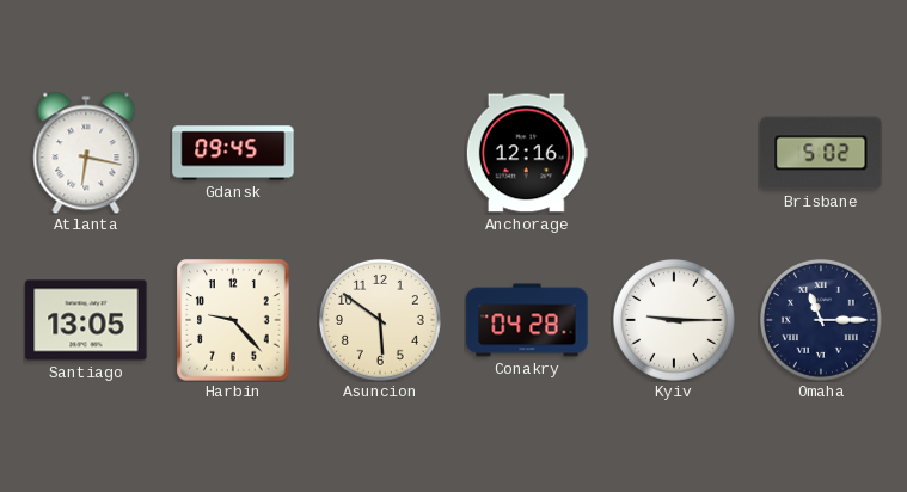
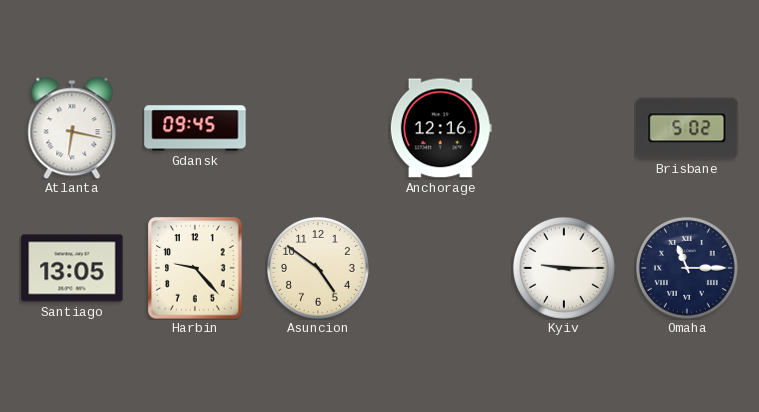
Asuncion: 5:51 -> 4:51 (318, 268)
Conakry: 04:28 -> none (527, 320)
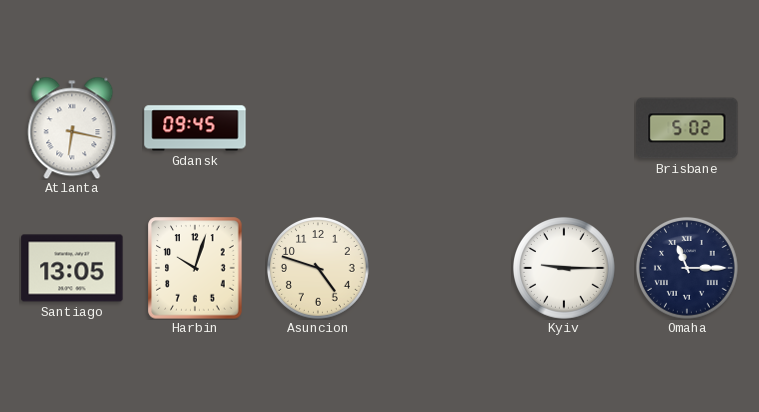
Anchorage: 12:16 -> none (441, 128)
Harbin: 9:23 -> 10:03 (195, 268)
Asuncion: 4:51 -> 4:48 (318, 268)
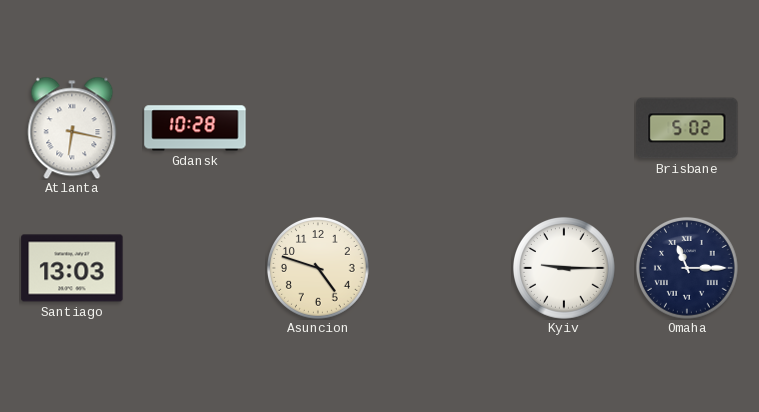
Gdansk: 09:45 -> 10:28 (195, 128)
Santiago: 13:05 -> 13:03 (72, 268)
Harbin: 10:03 -> none (195, 268)
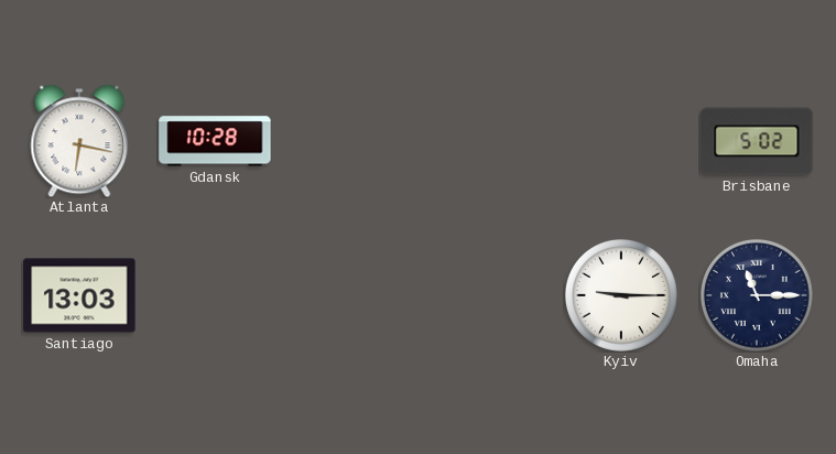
Asuncion: 4:48 -> none (318, 268)
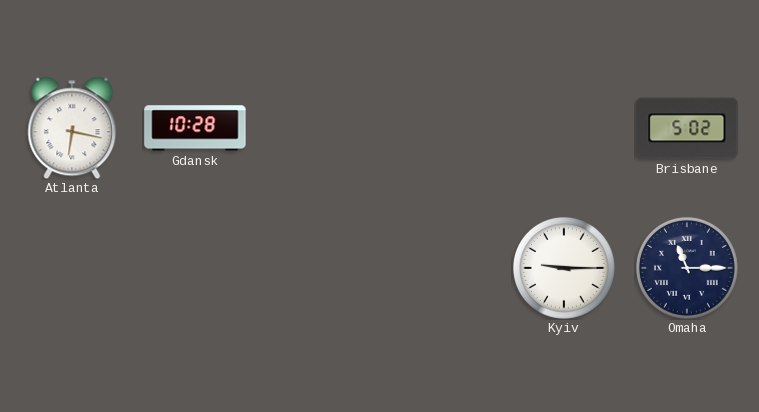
Santiago: 13:03 -> none (79, 295)
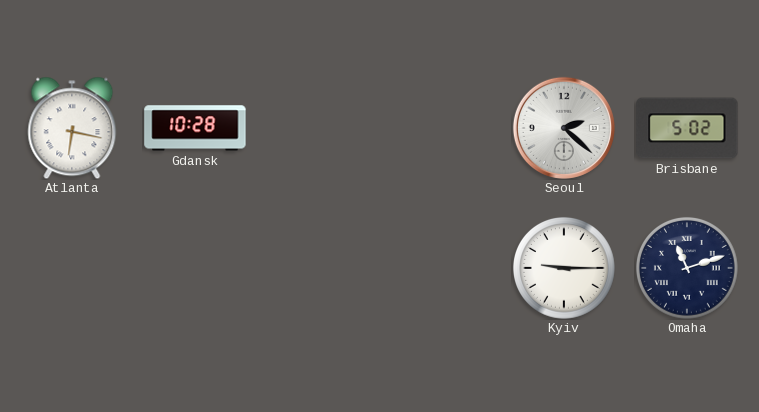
Seoul: none -> 2:22 (564, 128)
Omaha: 11:15 -> 11:12 (687, 268)
